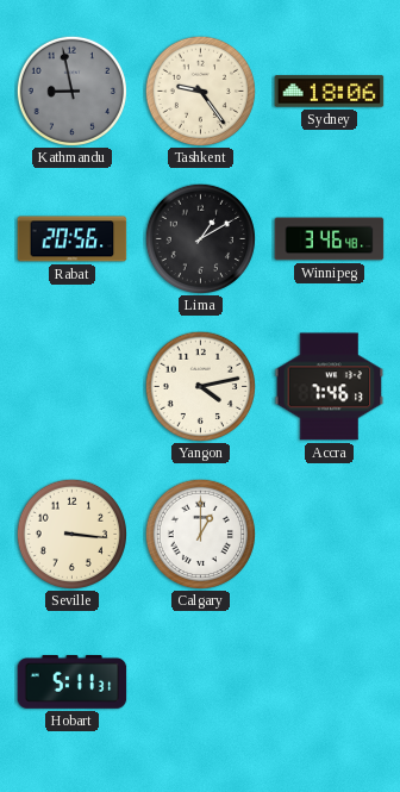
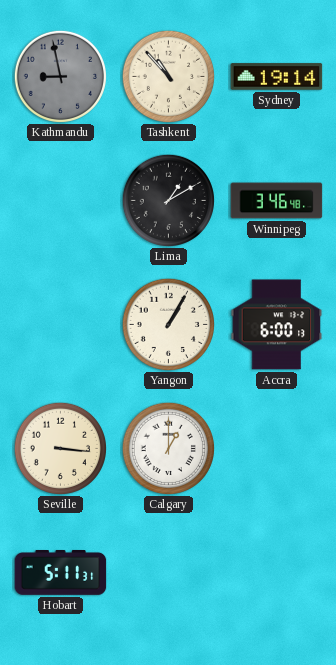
Tashkent: 9:24 -> 10:53 (168, 76)
Sydney: 18:06 -> 19:14 (277, 77)
Rabat: 20:56 -> none (73, 239)
Yangon: 4:13 -> 1:05 (168, 324)
Accra: 7:46 -> 6:00 (277, 325)
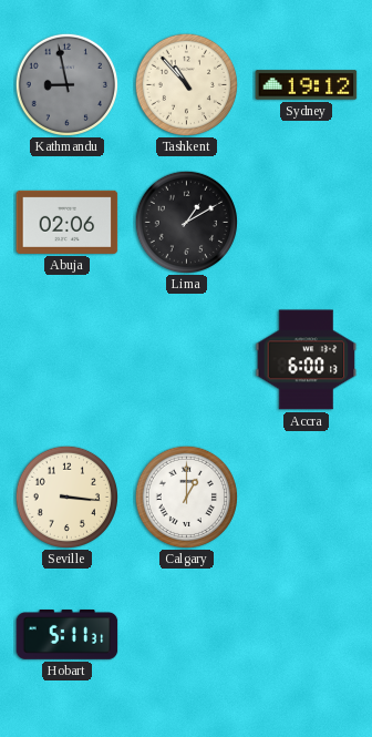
Sydney: 19:14 -> 19:12 (307, 85)
Abuja: none -> 02:06 (68, 222)
Winnipeg: 3:46 -> none (277, 201)
Yangon: 1:05 -> none (168, 324)
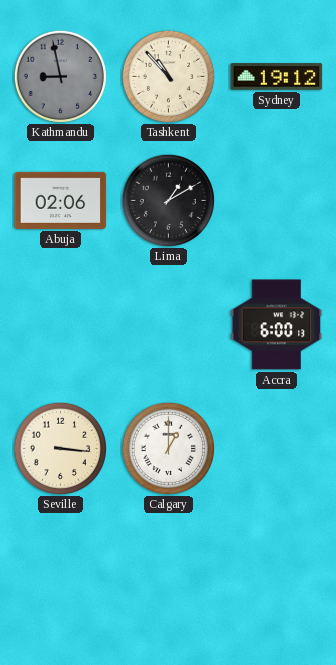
Hobart: 5:11 -> none (68, 635)
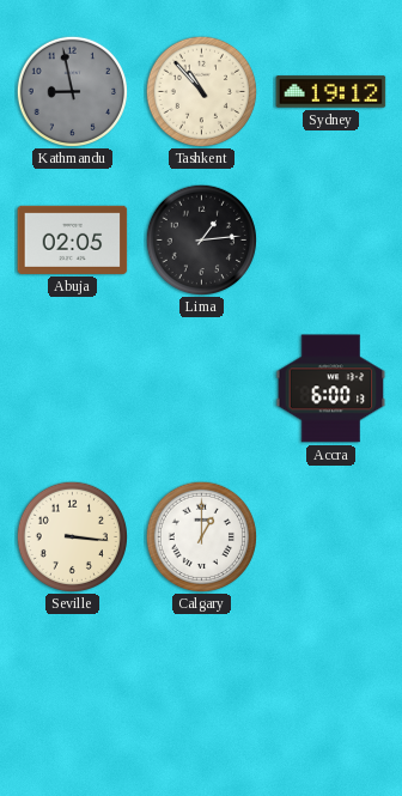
Abuja: 02:06 -> 02:05 (73, 239)
Lima: 1:10 -> 1:14 (201, 239)
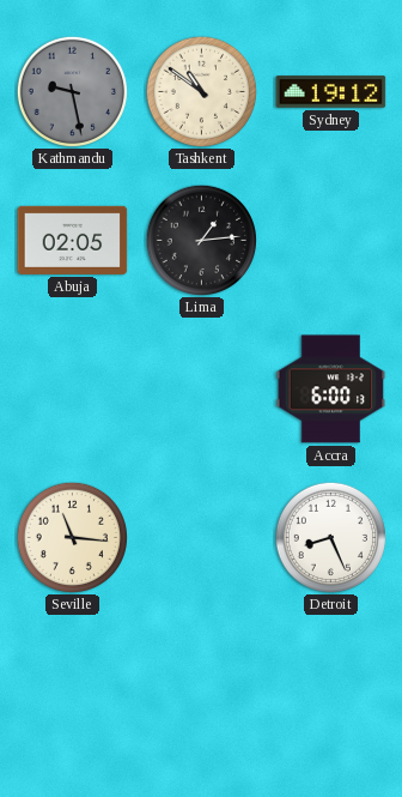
Kathmandu: 8:58 -> 9:28 (72, 91)
Tashkent: 10:53 -> 10:51 (201, 91)
Seville: 3:16 -> 11:16 (72, 537)
Calgary: 1:00 -> none (201, 536)
Detroit: none -> 8:26 (330, 537)
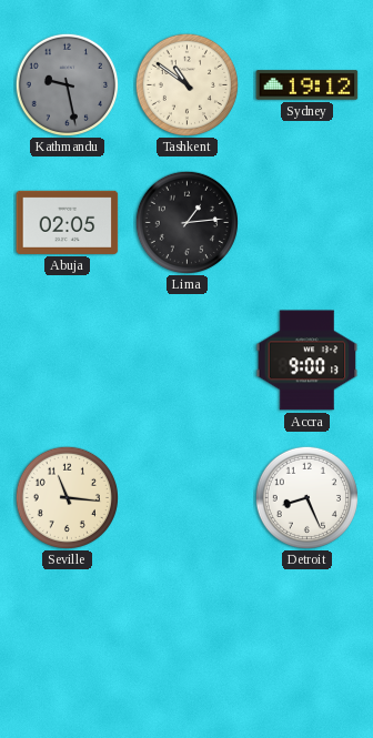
Accra: 6:00 -> 9:00 (308, 361)
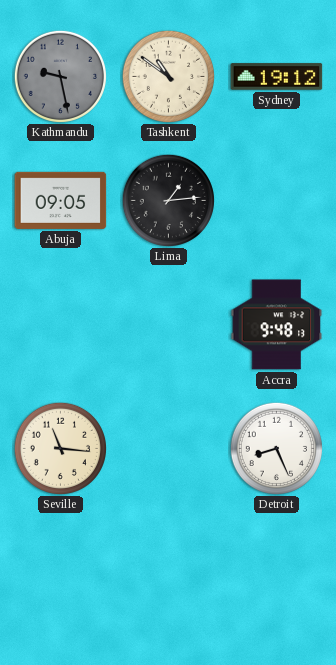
Abuja: 02:05 -> 09:05 (61, 200)
Accra: 9:00 -> 9:48 (277, 325)
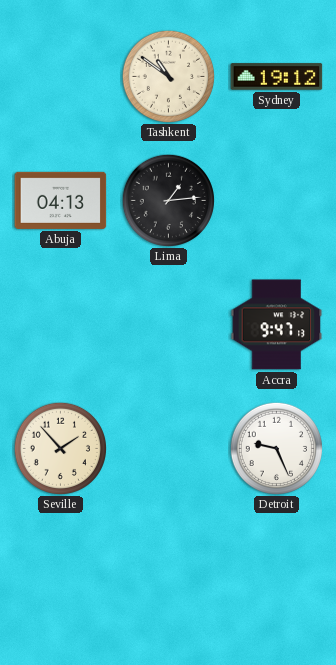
Kathmandu: 9:28 -> none (60, 76)
Abuja: 09:05 -> 04:13 (61, 200)
Accra: 9:48 -> 9:47 (277, 325)
Seville: 11:16 -> 1:53 (60, 448)
Detroit: 8:26 -> 9:26 (276, 448)
